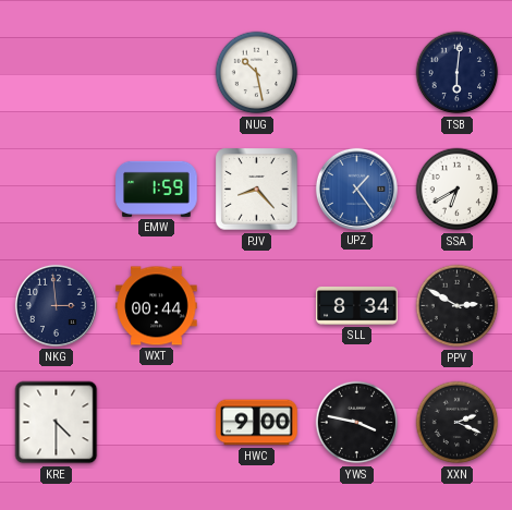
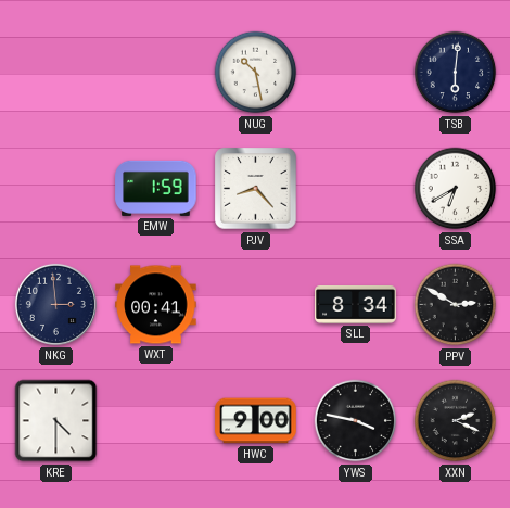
UPZ: 1:24 -> none (356, 189)
WXT: 00:44 -> 00:41 (156, 305)
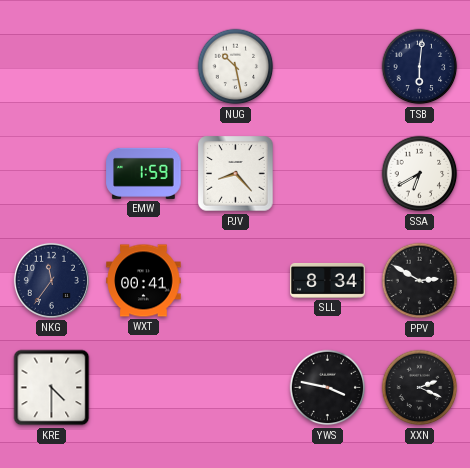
NKG: 2:59 -> 11:36 (51, 280)
HWC: 9:00 -> none (256, 421)
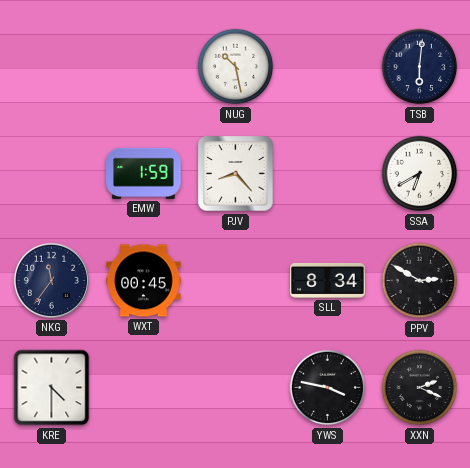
WXT: 00:41 -> 00:45 (144, 281)
